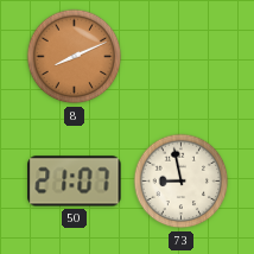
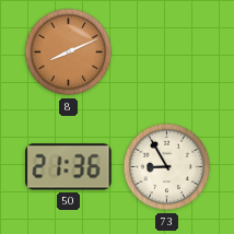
50: 21:07 -> 21:36 (69, 167)
73: 8:58 -> 8:55 (167, 167)
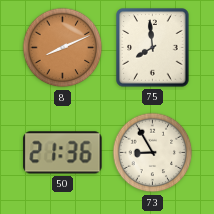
75: none -> 7:59 (153, 48)
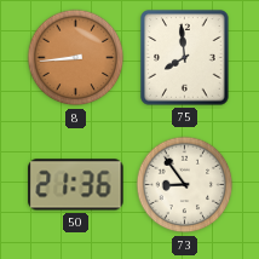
8: 8:11 -> 8:44 (76, 58)
73: 8:55 -> 8:54 (185, 185)
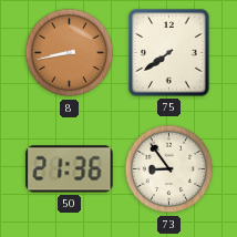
8: 8:44 -> 8:43 (70, 53)
75: 7:59 -> 7:39 (169, 53)
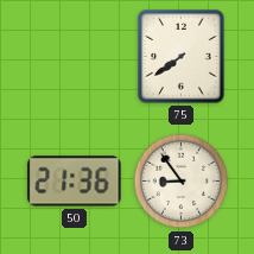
8: 8:43 -> none (70, 53)
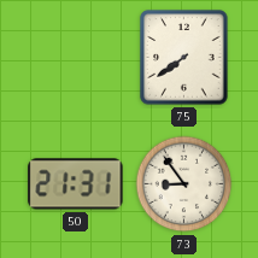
50: 21:36 -> 21:31 (76, 184)
